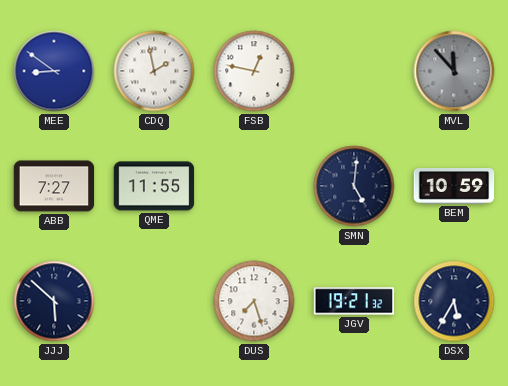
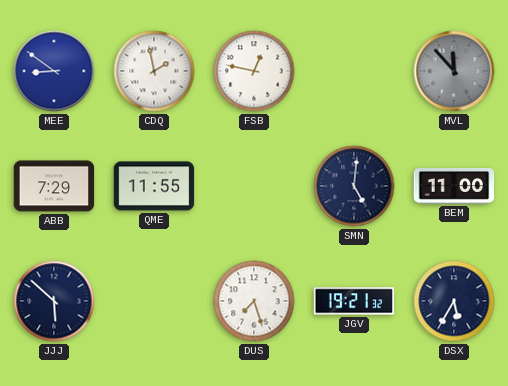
ABB: 7:27 -> 7:29 (54, 186)
BEM: 10:59 -> 11:00 (454, 187)
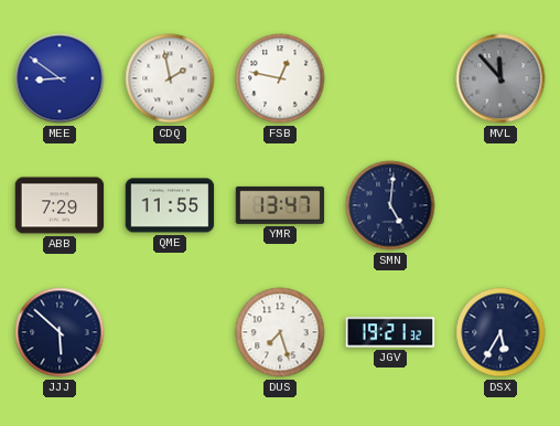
YMR: none -> 13:47 (280, 205)
BEM: 11:00 -> none (454, 187)
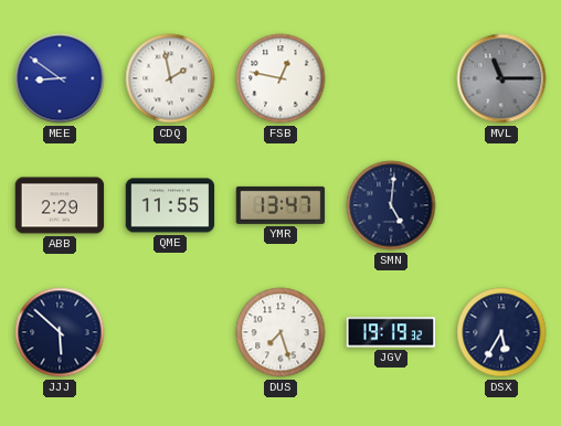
MVL: 11:53 -> 11:15 (501, 78)
ABB: 7:29 -> 2:29 (60, 205)
JGV: 19:21 -> 19:19 (391, 332)
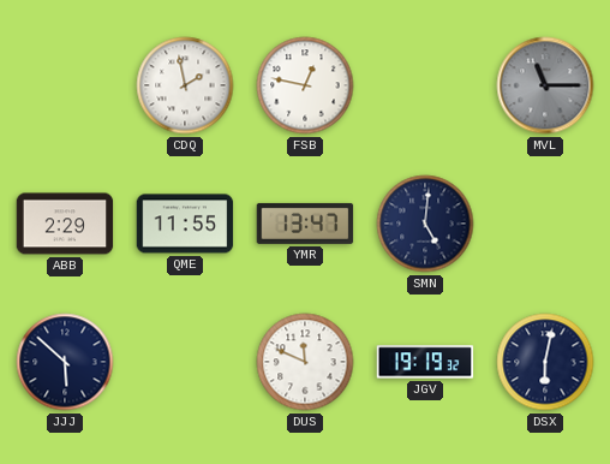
MEE: 8:51 -> none (60, 78)
DUS: 7:27 -> 11:49 (305, 362)
DSX: 5:35 -> 6:02 (545, 362)
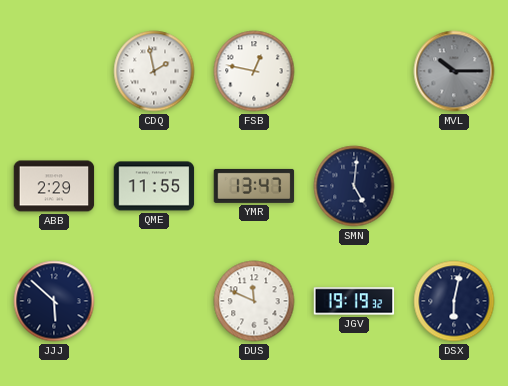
MVL: 11:15 -> 10:15 (454, 71)
